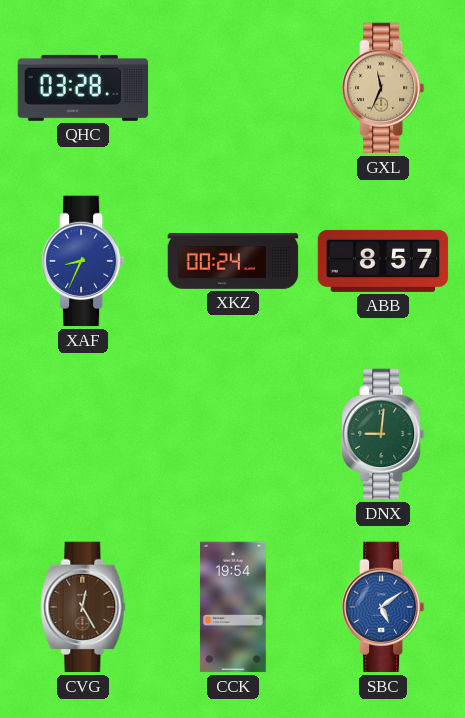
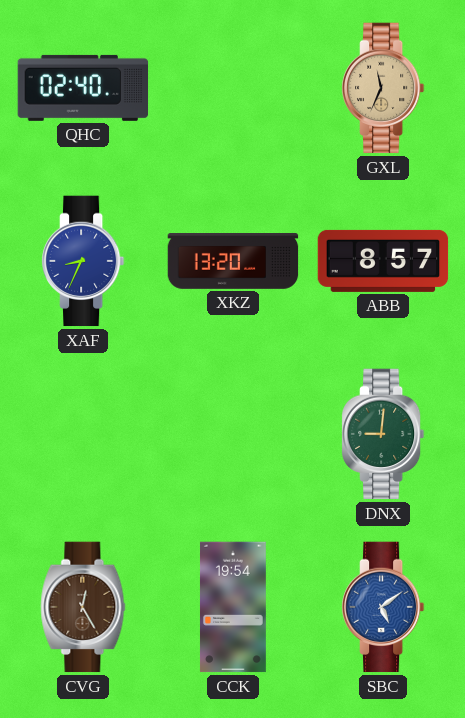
QHC: 03:28 -> 02:40 (83, 88)
XKZ: 00:24 -> 13:20 (233, 261)
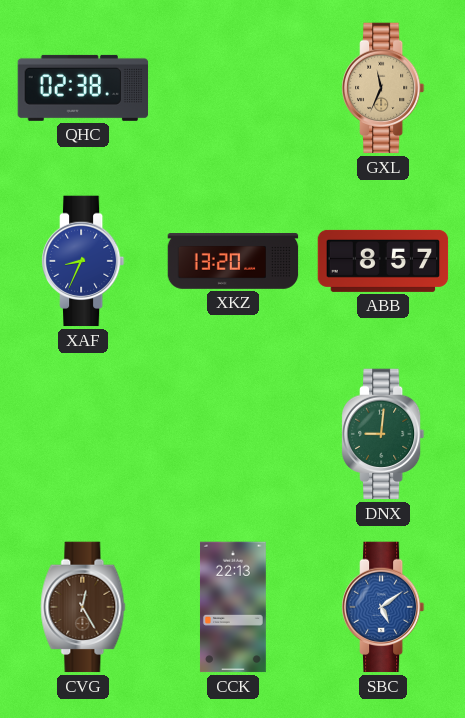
QHC: 02:40 -> 02:38 (83, 88)
CCK: 19:54 -> 22:13 (233, 607)
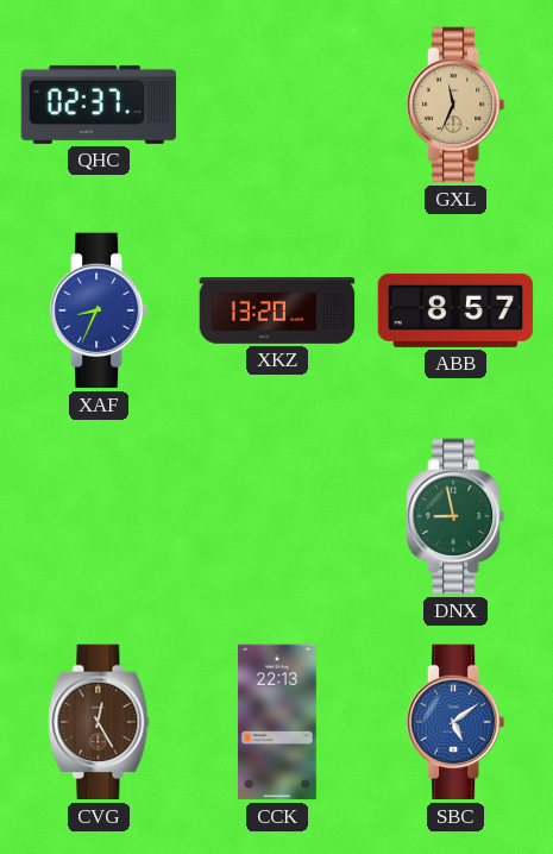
QHC: 02:38 -> 02:37 (99, 105)
DNX: 9:01 -> 8:58 (455, 516)
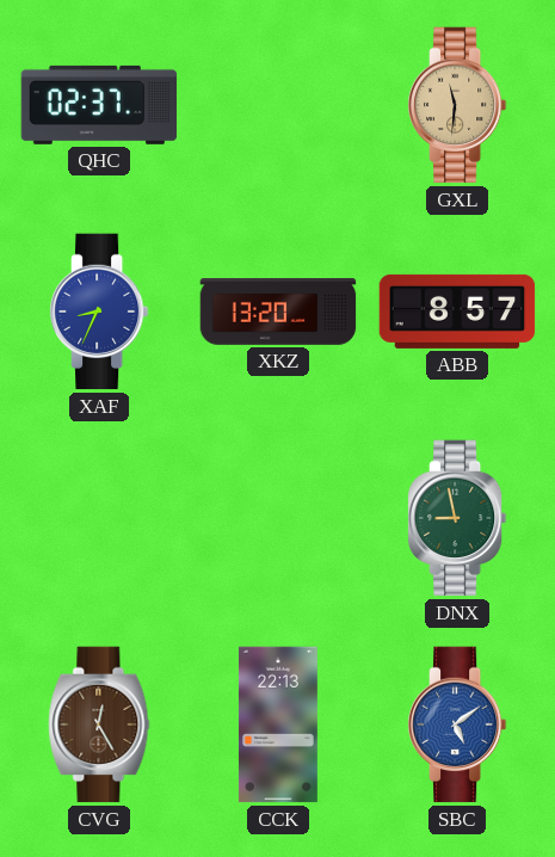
GXL: 11:34 -> 11:31 (457, 105)
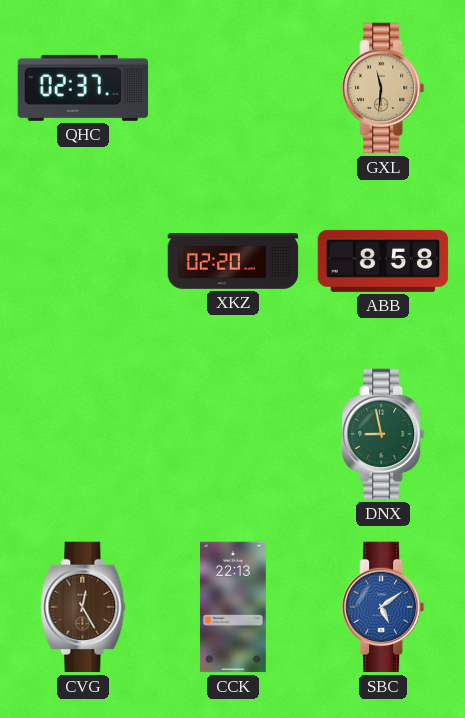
XAF: 8:34 -> none (99, 312)
XKZ: 13:20 -> 02:20 (233, 261)
ABB: 8:57 -> 8:58 (383, 261)
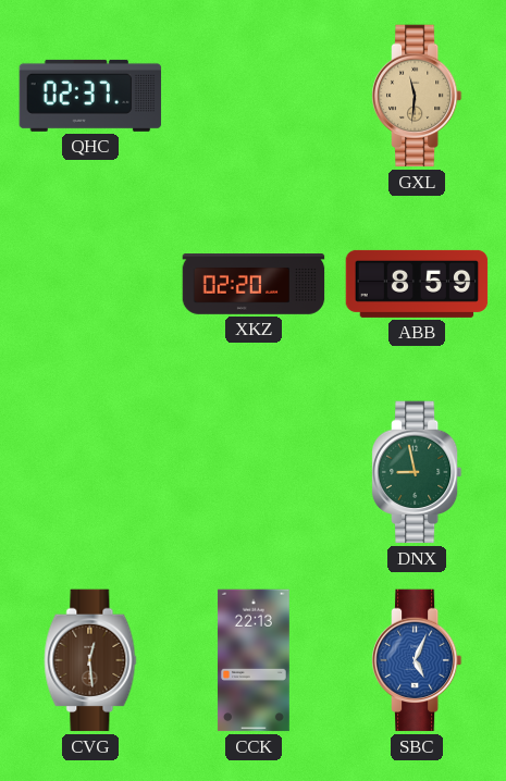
ABB: 8:58 -> 8:59 (417, 284)
CVG: 12:25 -> 12:29 (90, 660)
SBC: 5:09 -> 5:04 (417, 660)
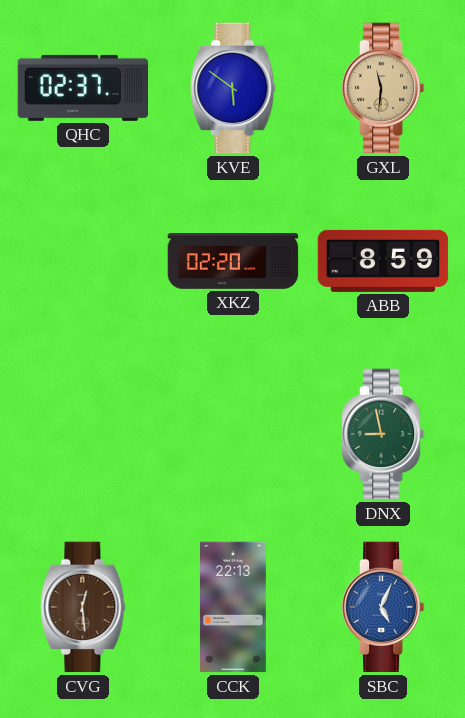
KVE: none -> 5:51 (233, 88)
